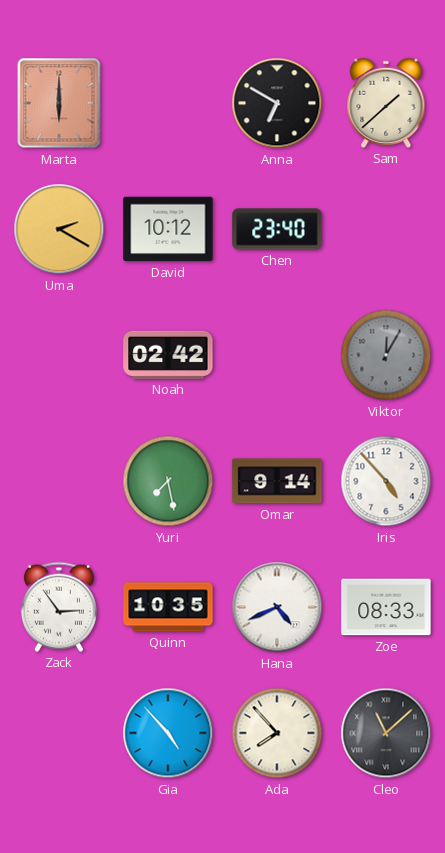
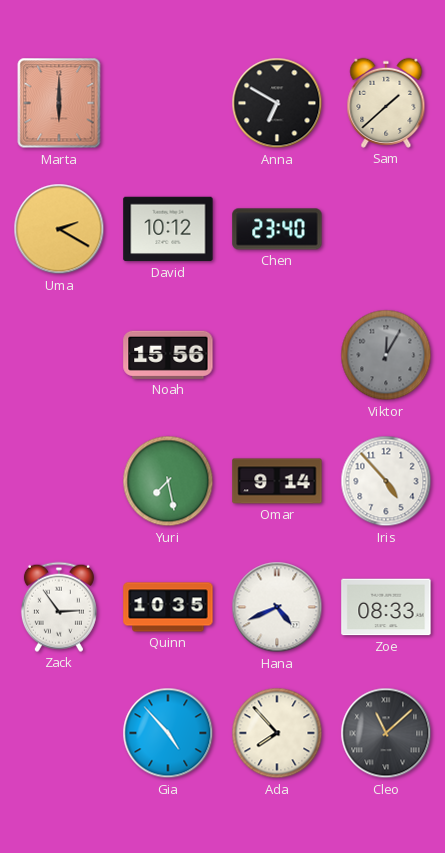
Noah: 02:42 -> 15:56 (168, 355)
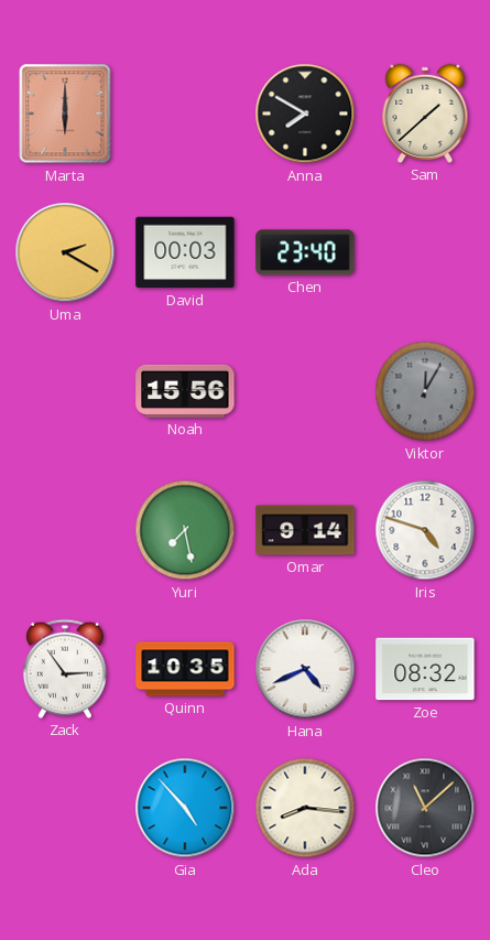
Anna: 6:50 -> 7:50 (305, 114)
David: 10:12 -> 00:03 (185, 252)
Iris: 4:53 -> 4:48 (425, 530)
Zoe: 08:33 -> 08:32 (425, 669)
Ada: 7:53 -> 8:16 (305, 808)
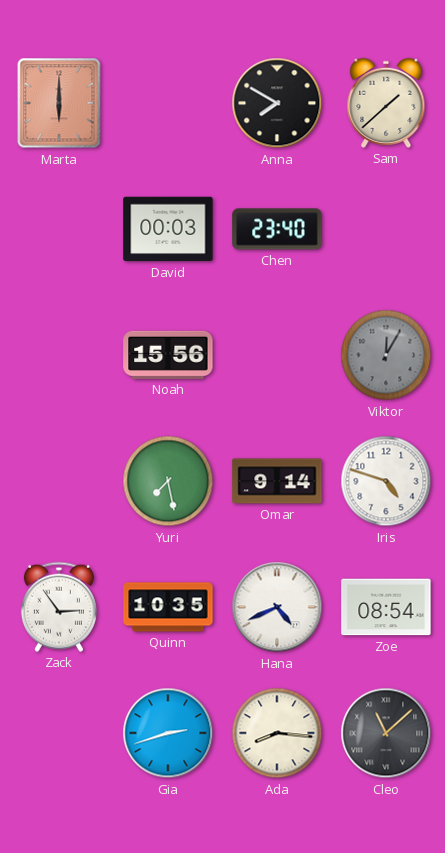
Uma: 2:20 -> none (65, 252)
Zoe: 08:32 -> 08:54 (386, 607)
Gia: 4:53 -> 2:42 (168, 733)
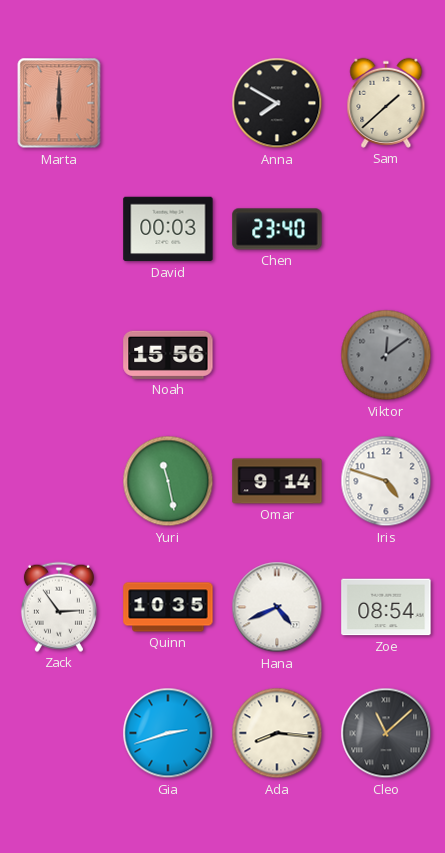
Viktor: 12:05 -> 12:09 (386, 355)
Yuri: 7:28 -> 11:28 (168, 481)
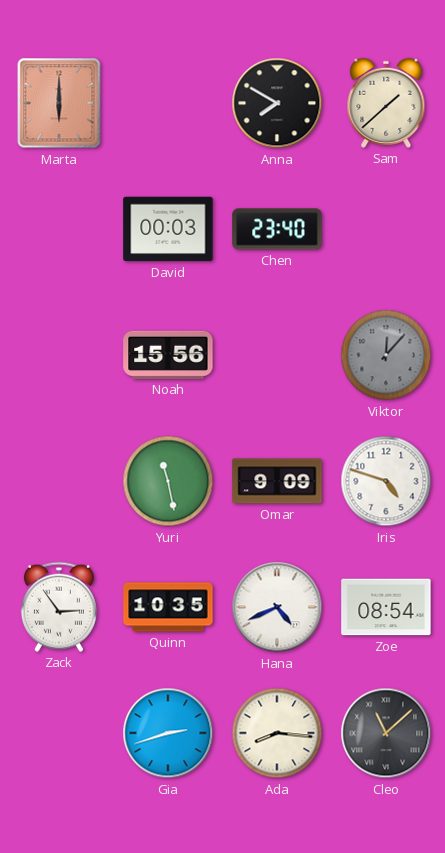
Viktor: 12:09 -> 12:07 (386, 355)
Omar: 9:14 -> 9:09 (277, 481)
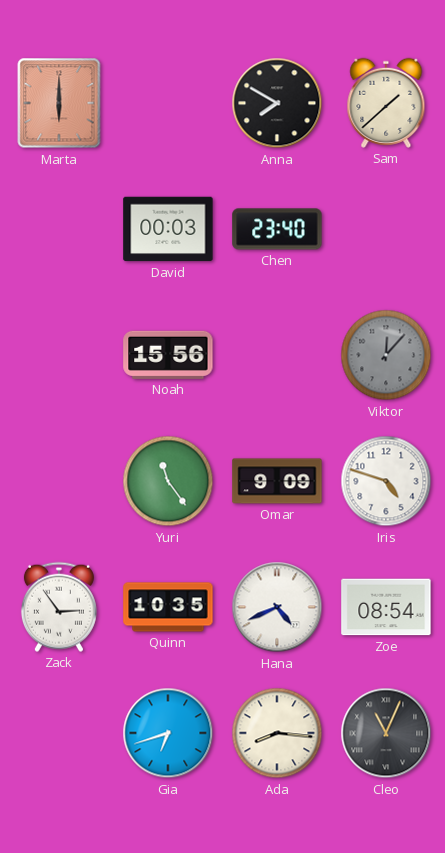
Yuri: 11:28 -> 11:24 (168, 481)
Gia: 2:42 -> 6:42 (168, 733)
Cleo: 11:08 -> 11:04 (386, 733)
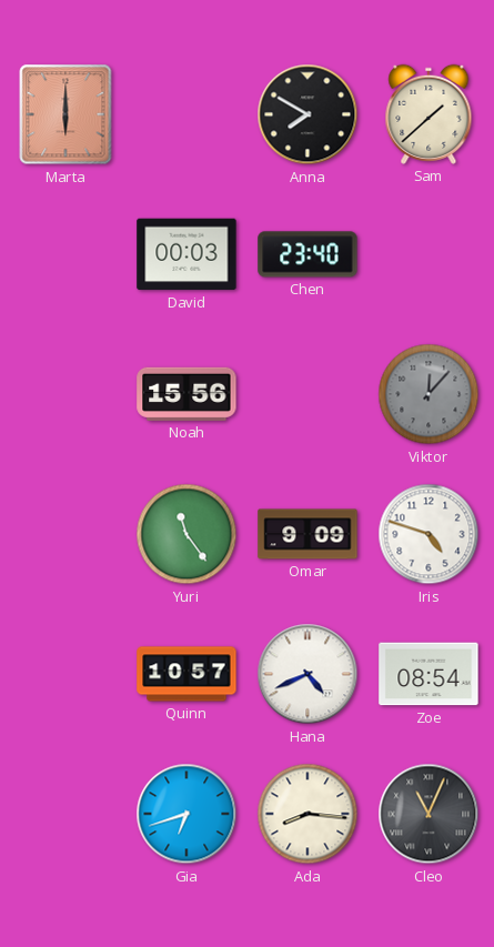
Zack: 2:54 -> none (59, 607)
Quinn: 10:35 -> 10:57 (186, 674)
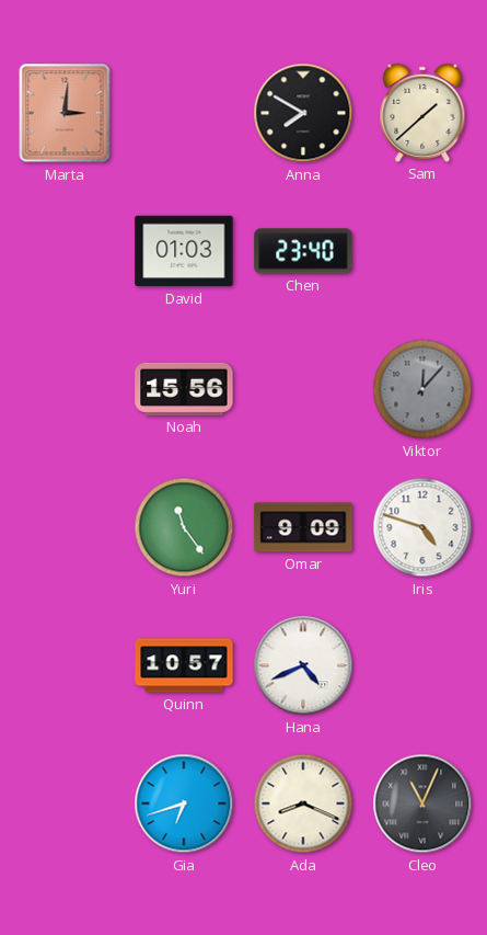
Marta: 6:00 -> 3:01 (65, 113)
David: 00:03 -> 01:03 (184, 251)
Zoe: 08:54 -> none (429, 674)
Ada: 8:16 -> 8:19 (303, 803)
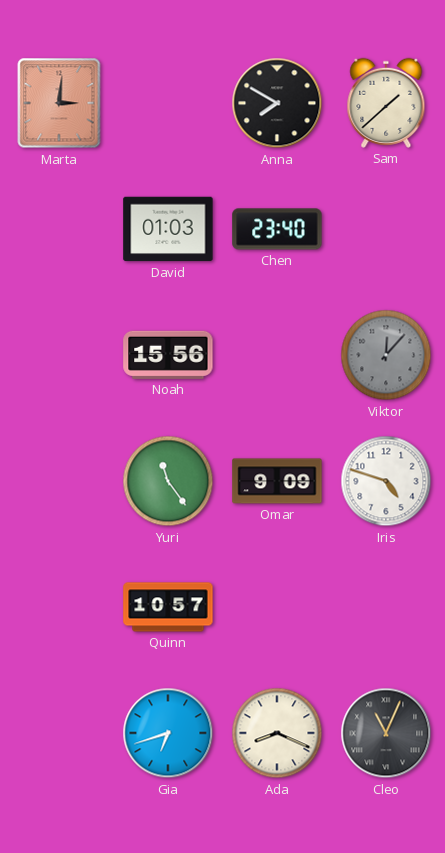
Hana: 4:41 -> none (303, 665)
